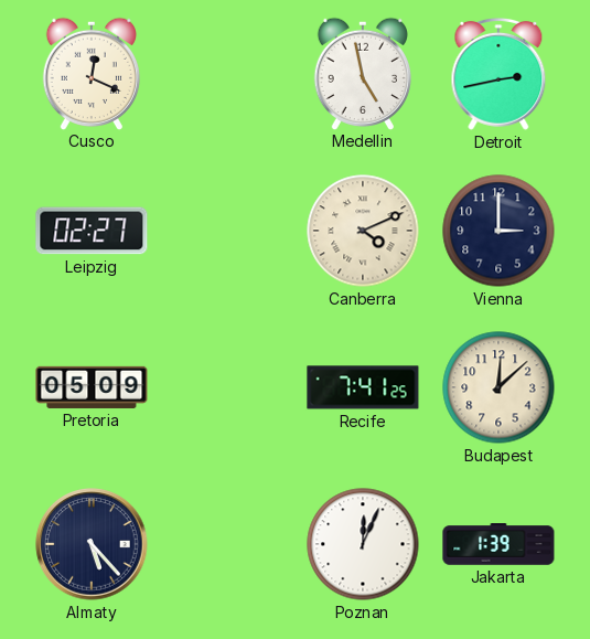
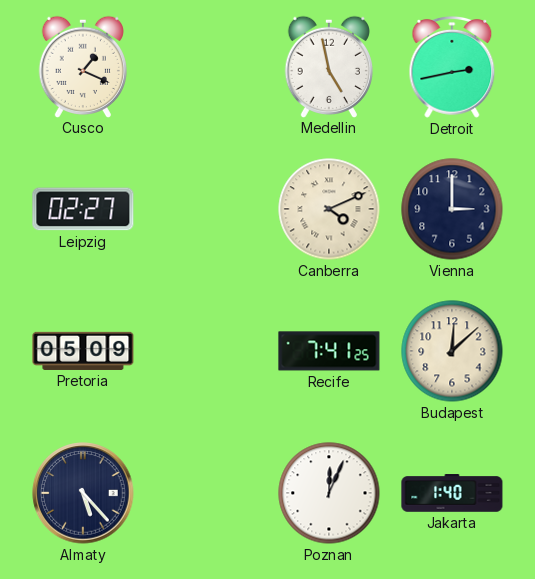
Cusco: 12:19 -> 1:19 (83, 66)
Jakarta: 1:39 -> 1:40 (452, 493)
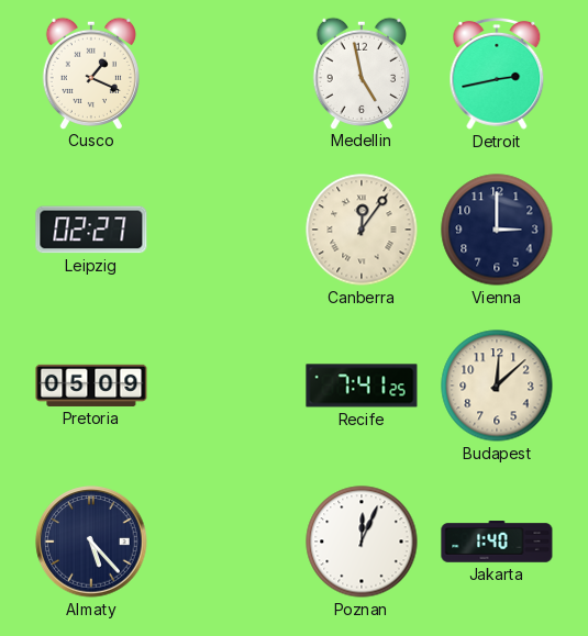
Canberra: 4:11 -> 12:06 (362, 230)
